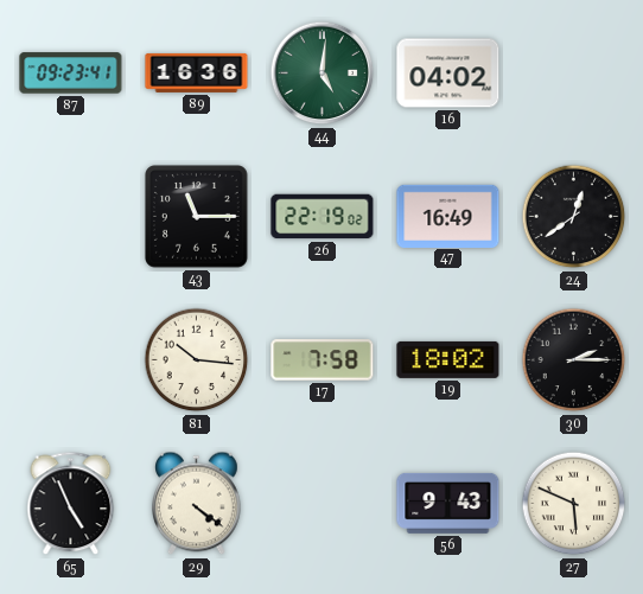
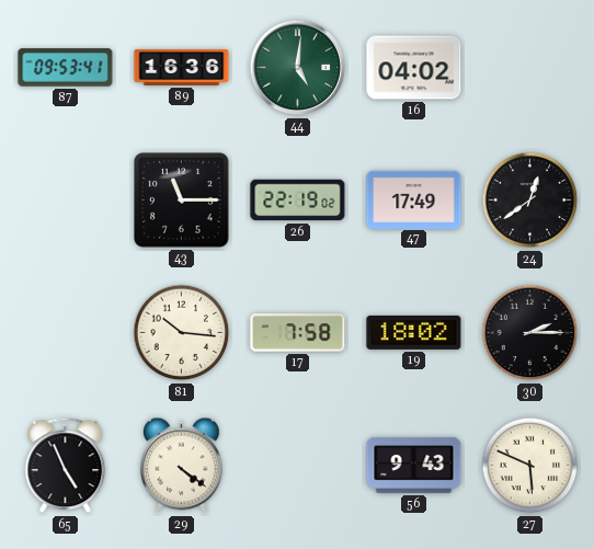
87: 09:23 -> 09:53 (66, 68)
47: 16:49 -> 17:49 (414, 199)
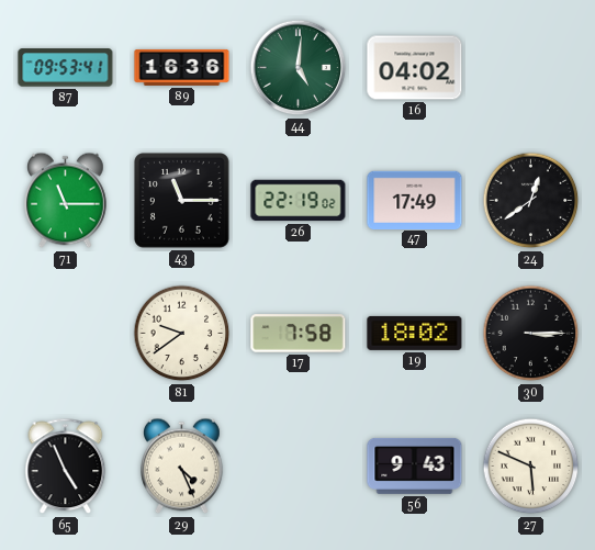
71: none -> 11:15 (66, 201)
81: 10:16 -> 9:39 (182, 334)
30: 2:15 -> 3:15 (531, 334)
29: 4:21 -> 4:26 (182, 467)
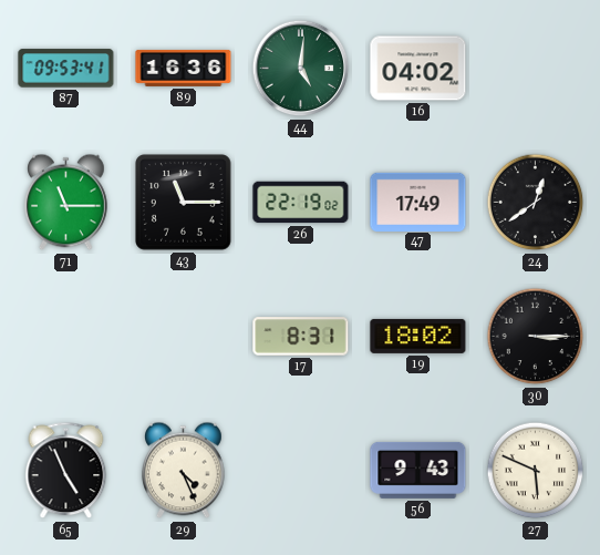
81: 9:39 -> none (182, 334)
17: 7:58 -> 8:31 (301, 337)
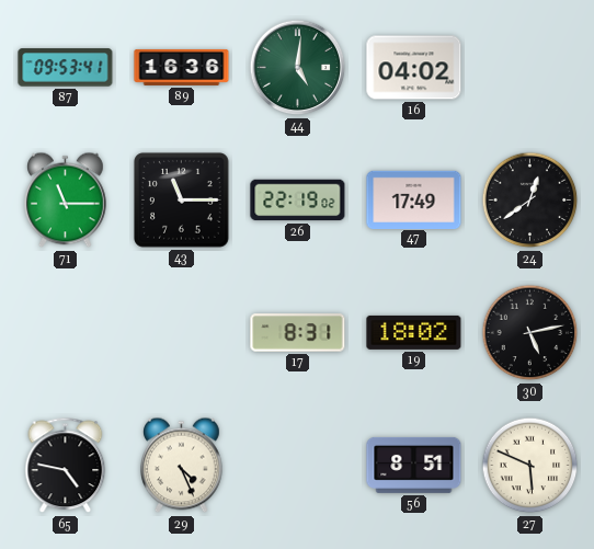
30: 3:15 -> 5:13 (530, 333)
65: 4:56 -> 4:47 (66, 466)
56: 9:43 -> 8:51 (414, 465)
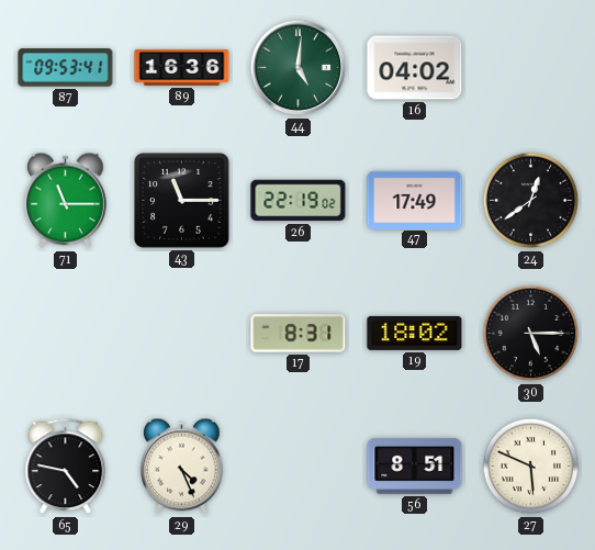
30: 5:13 -> 5:15 (531, 334)
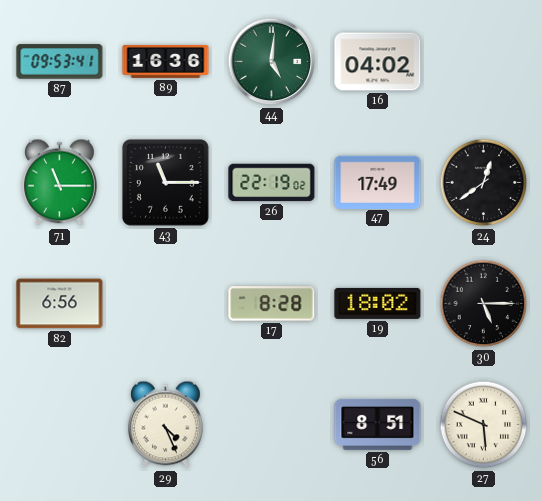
82: none -> 6:56 (60, 304)
17: 8:31 -> 8:28 (272, 304)
65: 4:47 -> none (66, 467)
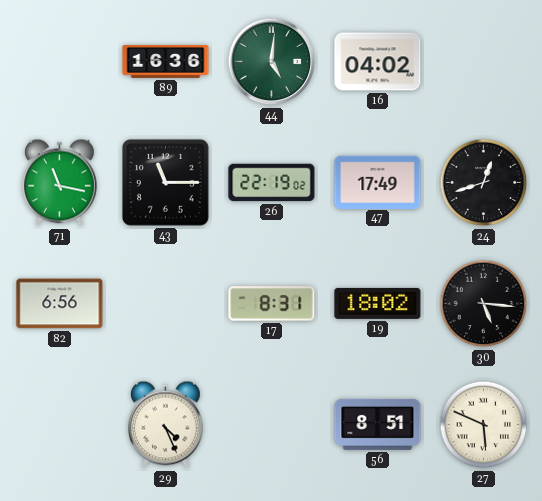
87: 09:53 -> none (60, 62)
71: 11:15 -> 11:17 (60, 183)
24: 12:39 -> 12:42 (484, 183)
17: 8:28 -> 8:31 (272, 304)
30: 5:15 -> 5:16 (484, 304)
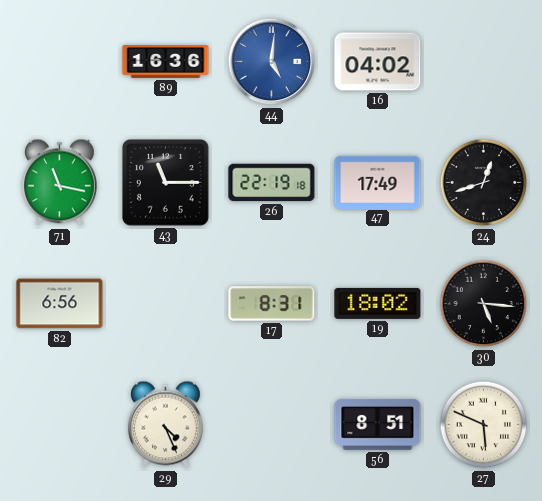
44 dial: green -> blue (272, 62)
26: 22:19:02 -> 22:19:18 (272, 183)
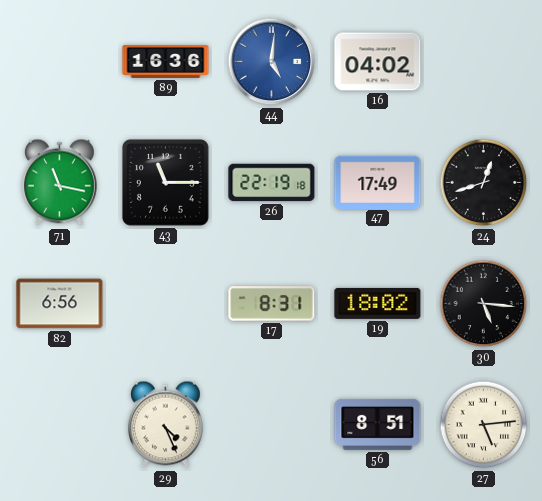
27: 5:49 -> 5:14 (484, 425)
